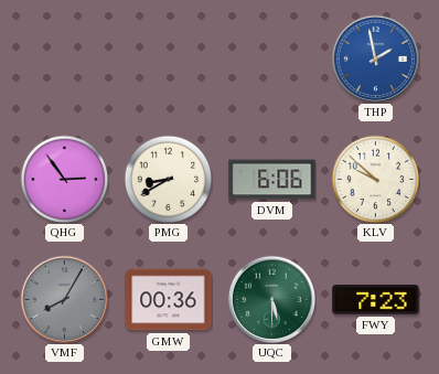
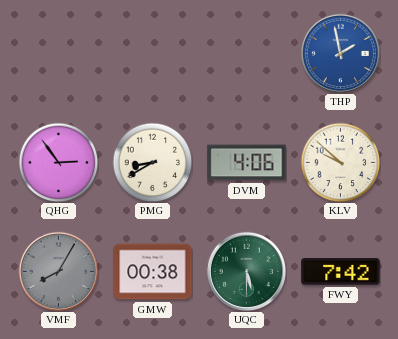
DVM: 6:06 -> 4:06 (247, 163)
GMW: 00:36 -> 00:38 (153, 272)
FWY: 7:23 -> 7:42 (341, 272)
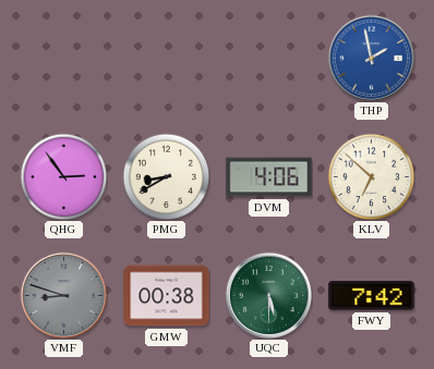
KLV: 9:52 -> 6:52 (371, 176)
VMF: 8:05 -> 8:48 (63, 295)
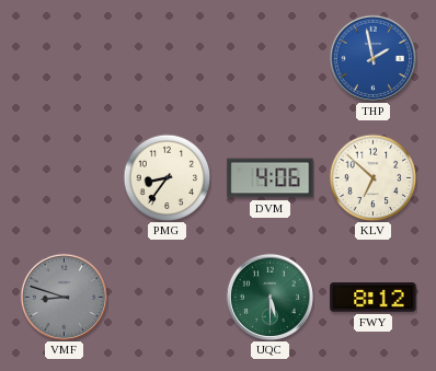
QHG: 2:54 -> none (63, 176)
PMG: 8:40 -> 8:36 (167, 177)
GMW: 00:38 -> none (167, 296)
FWY: 7:42 -> 8:12 (374, 298)
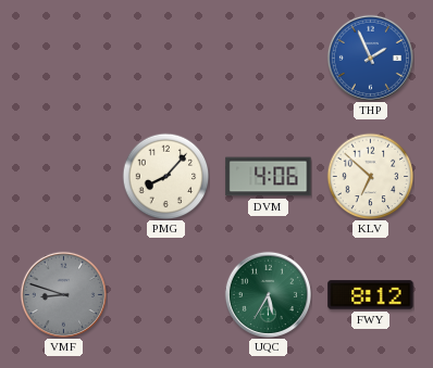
THP: 1:58 -> 1:56 (370, 58)
PMG: 8:36 -> 8:07 (165, 176)
UQC: 5:30 -> 5:35 (268, 294)
